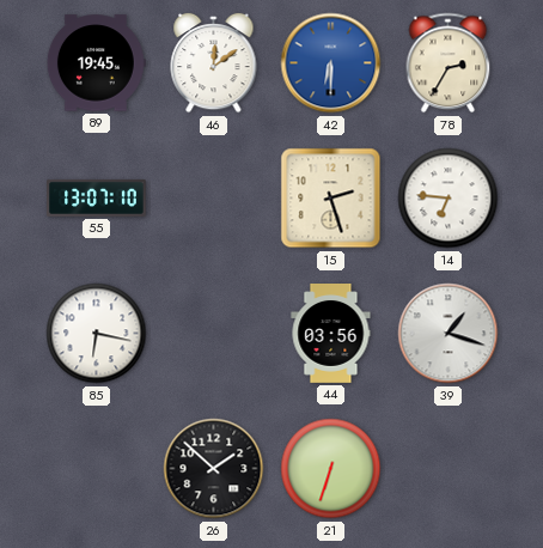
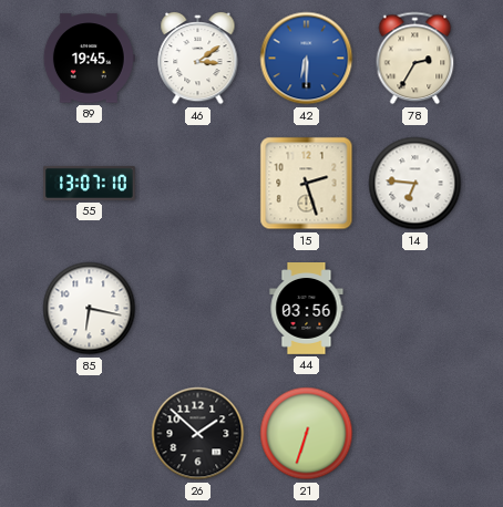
46: 12:09 -> 3:09 (198, 59)
39: 1:18 -> none (449, 334)
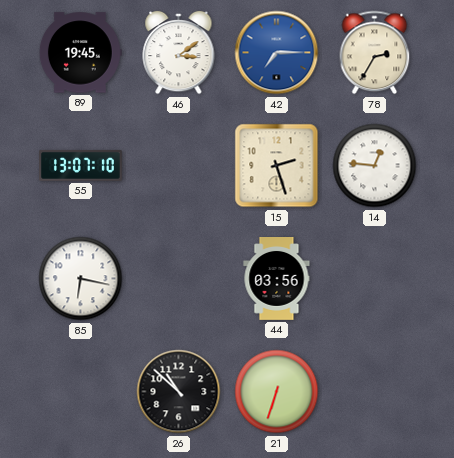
42: 6:30 -> 7:15 (277, 53)
14: 6:46 -> 12:46 (375, 166)
26: 1:52 -> 10:52 (179, 392)
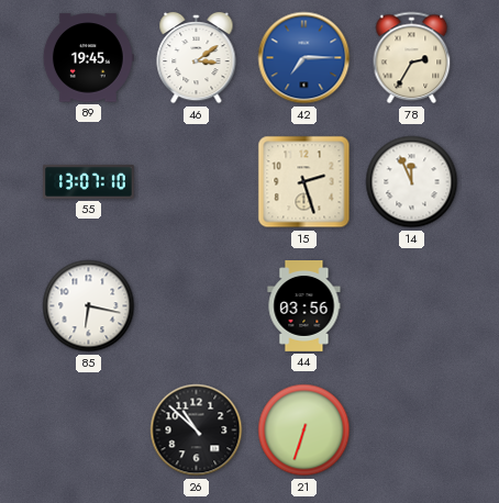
14: 12:46 -> 11:56 (412, 182)
